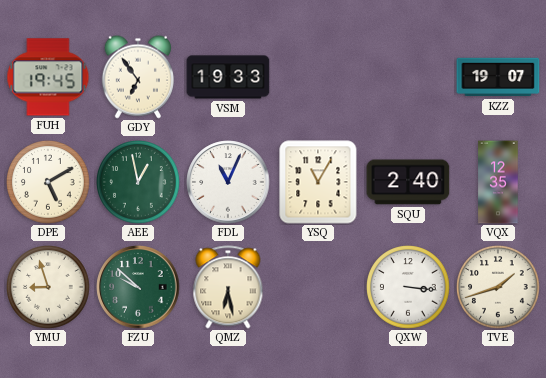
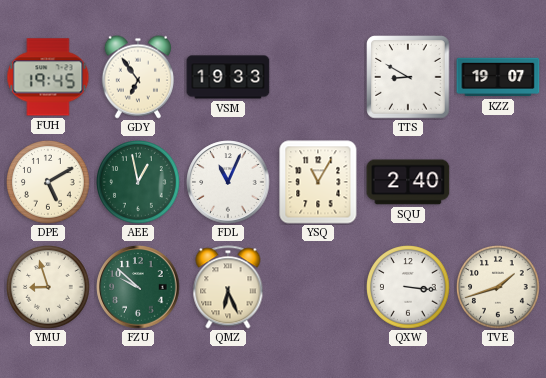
TTS: none -> 8:50 (408, 77)
VQX: 12:35 -> none (498, 182)
QMZ: 6:28 -> 6:26 (228, 287)
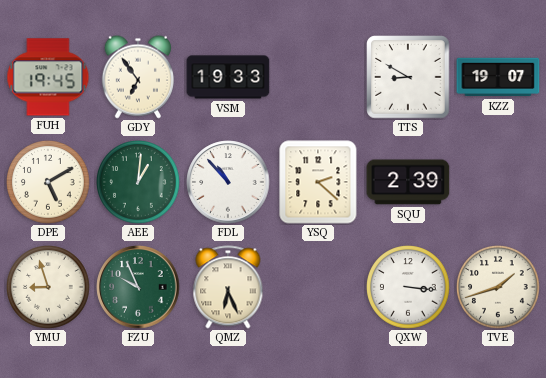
AEE: 12:58 -> 1:01 (138, 183)
FDL: 11:04 -> 10:53 (228, 182)
YSQ: 11:05 -> 2:22 (318, 182)
SQU: 2:40 -> 2:39 (408, 182)
FZU: 9:52 -> 9:56 (138, 287)
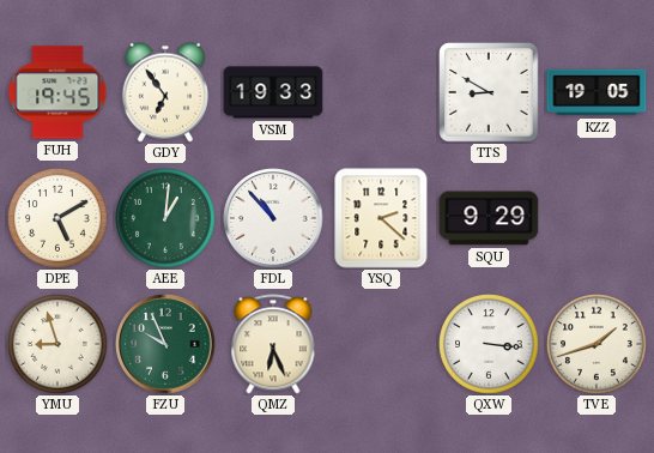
KZZ: 19:07 -> 19:05 (597, 92)
SQU: 2:39 -> 9:29 (489, 218)
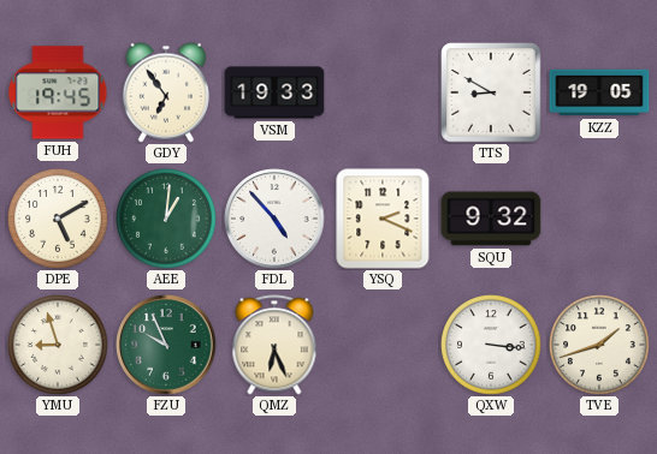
FDL: 10:53 -> 4:53 (274, 219)
YSQ: 2:22 -> 2:19 (383, 219)
SQU: 9:29 -> 9:32 (491, 219)
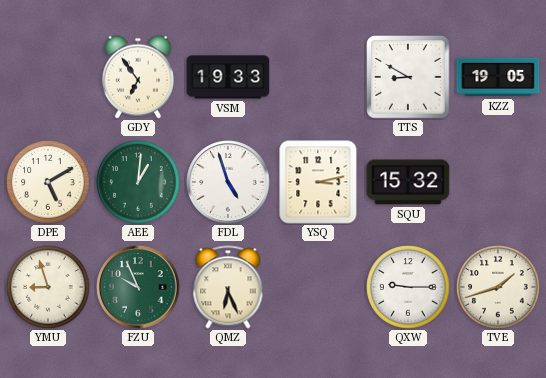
FUH: 19:45 -> none (58, 92)
FDL: 4:53 -> 4:57 (228, 182)
YSQ: 2:19 -> 3:13 (318, 182)
SQU: 9:32 -> 15:32 (408, 182)
QXW: 3:16 -> 9:15 (408, 288)
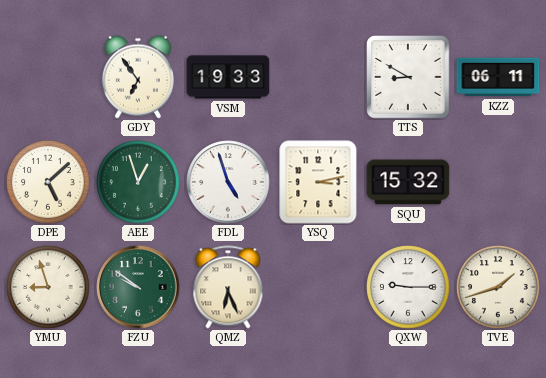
KZZ: 19:05 -> 06:11 (498, 77)
DPE: 5:10 -> 5:08 (48, 183)
AEE: 1:01 -> 12:57 (138, 183)
FZU: 9:56 -> 9:51 (138, 287)
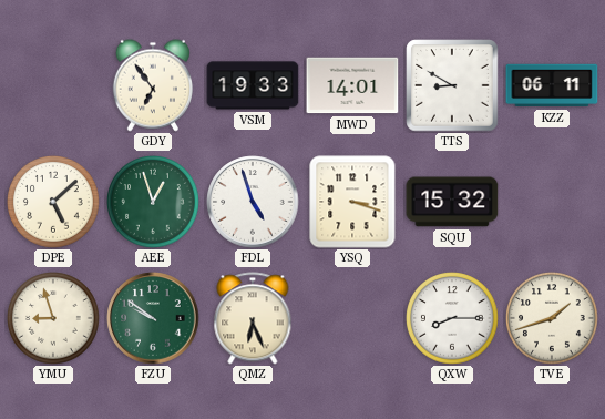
MWD: none -> 14:01 (352, 85)
YSQ: 3:13 -> 3:18 (352, 202)
QXW: 9:15 -> 8:15 (452, 319)
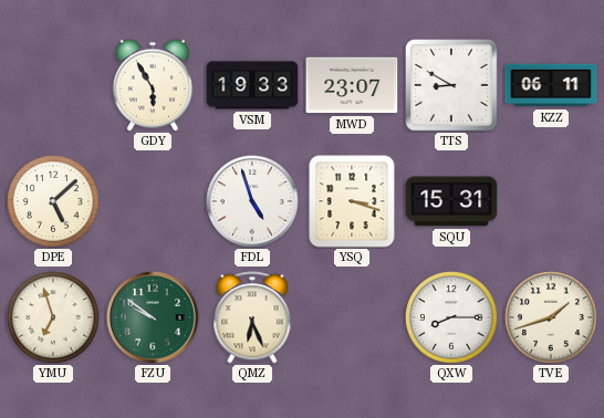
GDY: 6:54 -> 5:55 (153, 85)
MWD: 14:01 -> 23:07 (352, 85)
AEE: 12:57 -> none (153, 203)
SQU: 15:32 -> 15:31 (451, 201)
YMU: 8:57 -> 6:57 (53, 318)
